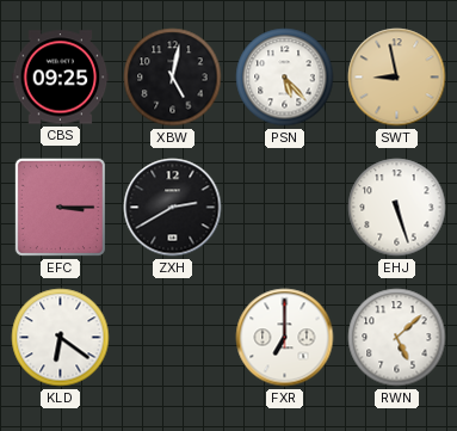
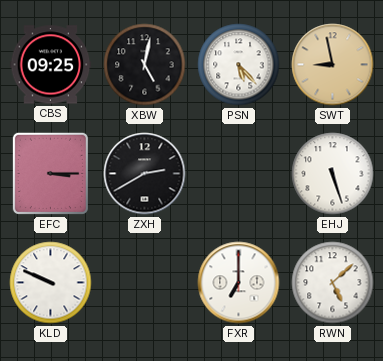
KLD: 6:21 -> 9:49 (51, 283)
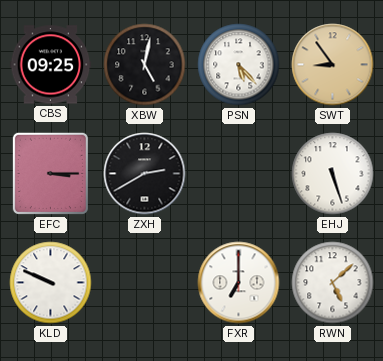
SWT: 8:58 -> 8:54 (333, 65)
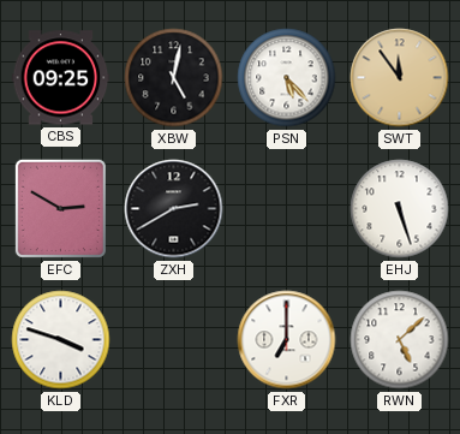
SWT: 8:54 -> 11:54 (400, 78)
EFC: 3:15 -> 2:50 (60, 208)
KLD: 9:49 -> 3:48 (61, 340)
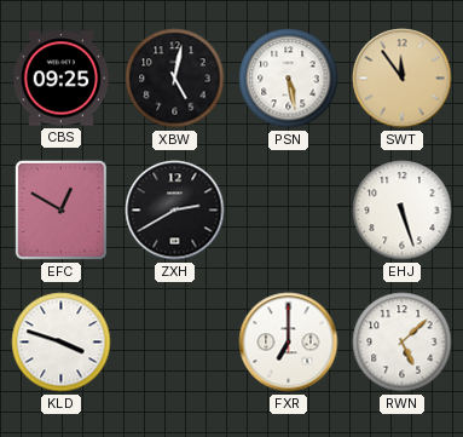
PSN: 5:23 -> 5:28 (289, 79)
EFC: 2:50 -> 12:50 (60, 209)
